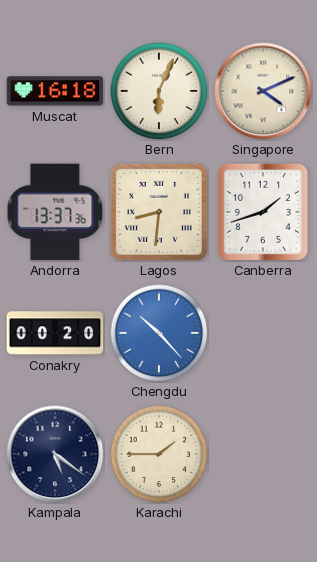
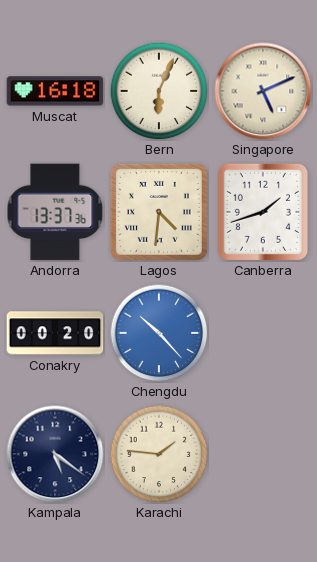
Singapore: 4:11 -> 5:11 (263, 91)
Lagos: 8:31 -> 4:31 (159, 212)
Karachi: 1:45 -> 1:46 (159, 454)
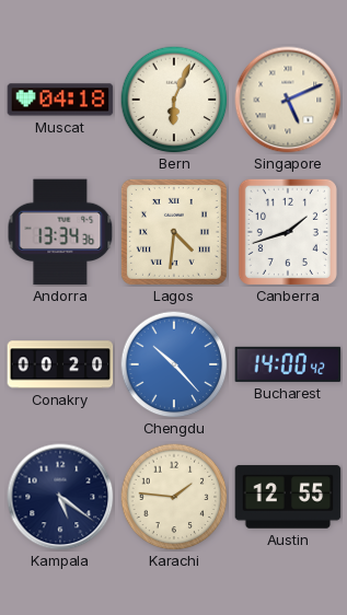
Muscat: 16:18 -> 04:18 (60, 100)
Andorra: 13:37 -> 13:34 (60, 232)
Bucharest: none -> 14:00 (288, 364)
Austin: none -> 12:55 (288, 497)
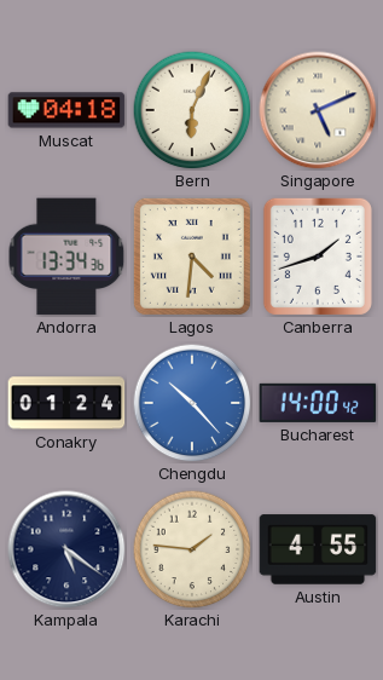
Conakry: 00:20 -> 01:24 (66, 403)
Austin: 12:55 -> 4:55 (318, 549)
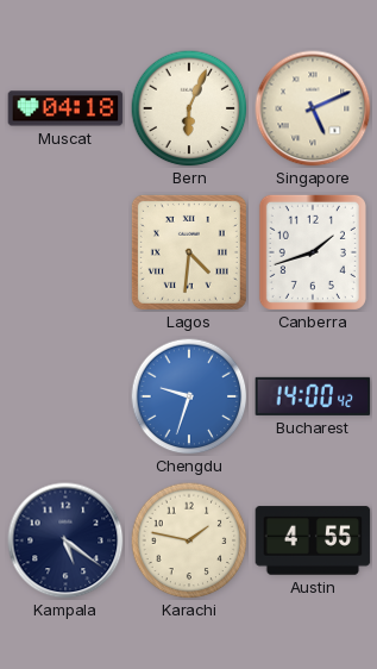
Andorra: 13:34 -> none (66, 257)
Conakry: 01:24 -> none (66, 403)
Chengdu: 10:23 -> 9:33 (189, 396)
Karachi: 1:46 -> 1:47 (189, 540)
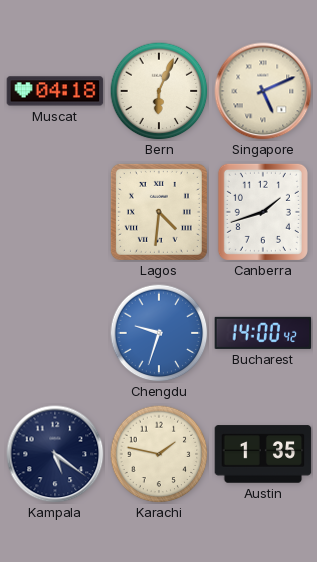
Austin: 4:55 -> 1:35 (263, 454)
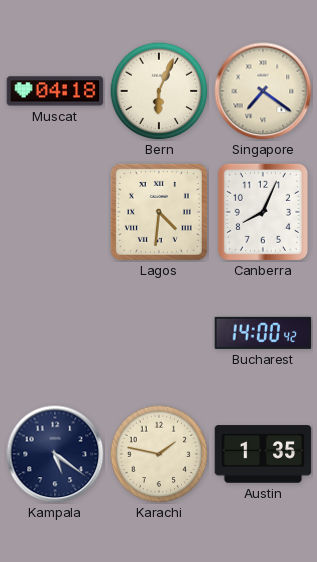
Singapore: 5:11 -> 7:21 (263, 91)
Canberra: 1:42 -> 8:04 (263, 212)
Chengdu: 9:33 -> none (159, 333)
